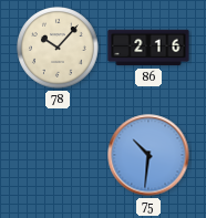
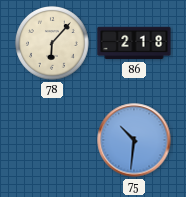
78: 10:07 -> 6:07 (52, 43)
86: 2:16 -> 2:18 (134, 43)
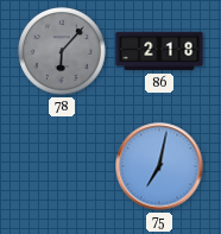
78 dial: cream -> grey (62, 51)
75: 10:31 -> 7:02 (159, 166)
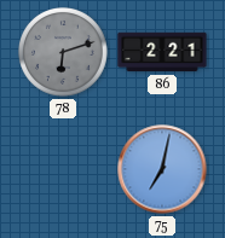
78: 6:07 -> 6:12 (63, 52)
86: 2:18 -> 2:21 (162, 52)
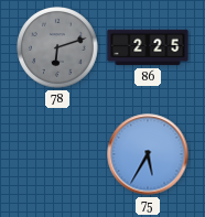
86: 2:21 -> 2:25 (148, 47)
75: 7:02 -> 5:35 (148, 154)
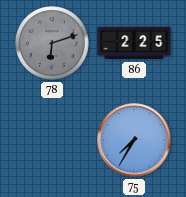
75: 5:35 -> 7:35 (134, 140)
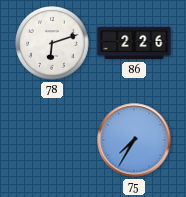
78 dial: grey -> white (52, 43)
86: 2:25 -> 2:26 (134, 43)
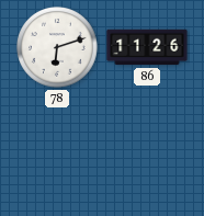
86: 2:26 -> 11:26 (147, 47)
75: 7:35 -> none (134, 140)
